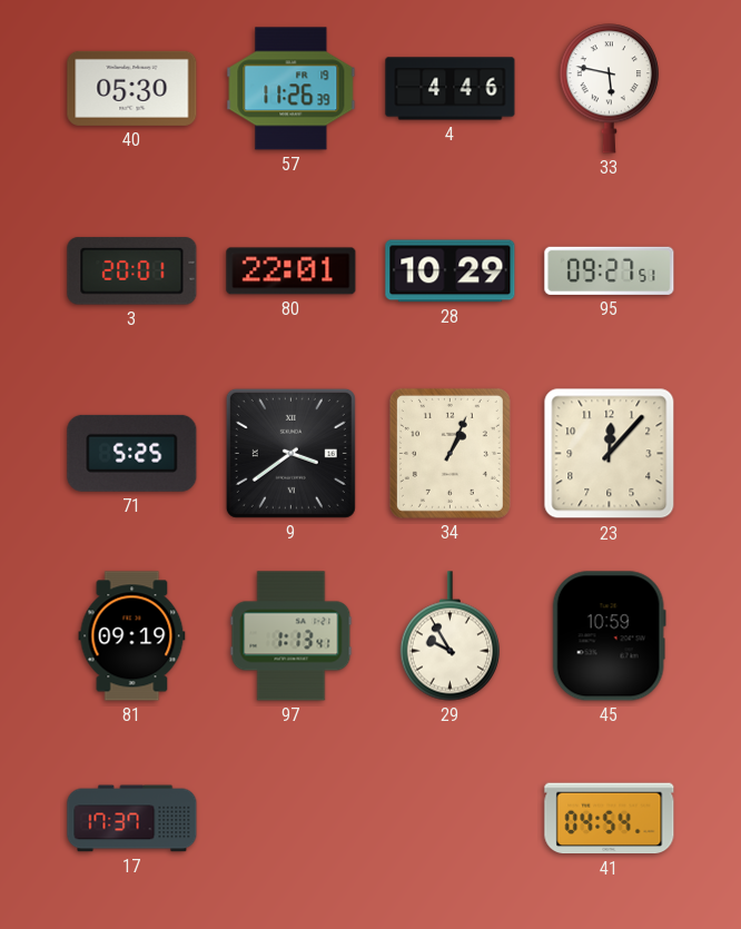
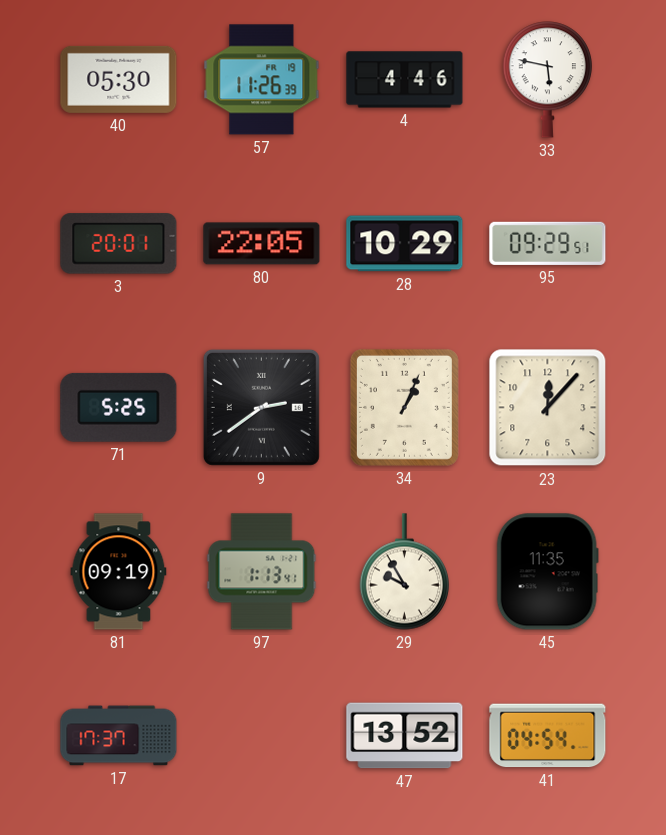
80: 22:01 -> 22:05 (262, 244)
95: 09:27 -> 09:29 (548, 243)
9: 3:39 -> 2:39 (261, 407)
45: 10:59 -> 11:35 (547, 572)
47: none -> 13:52 (405, 736)
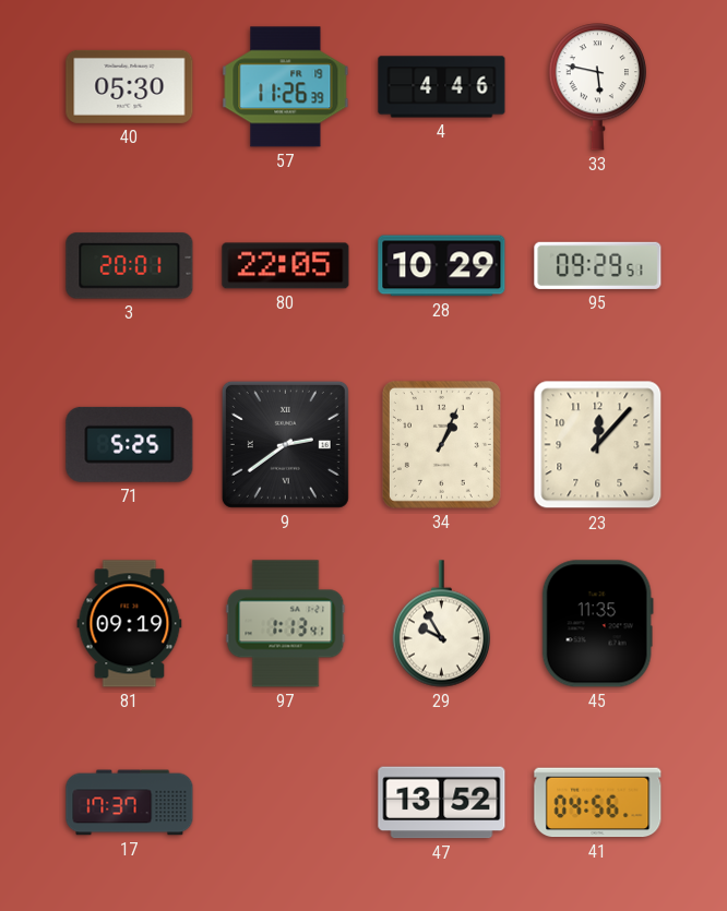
41: 04:54 -> 04:56 (598, 803)
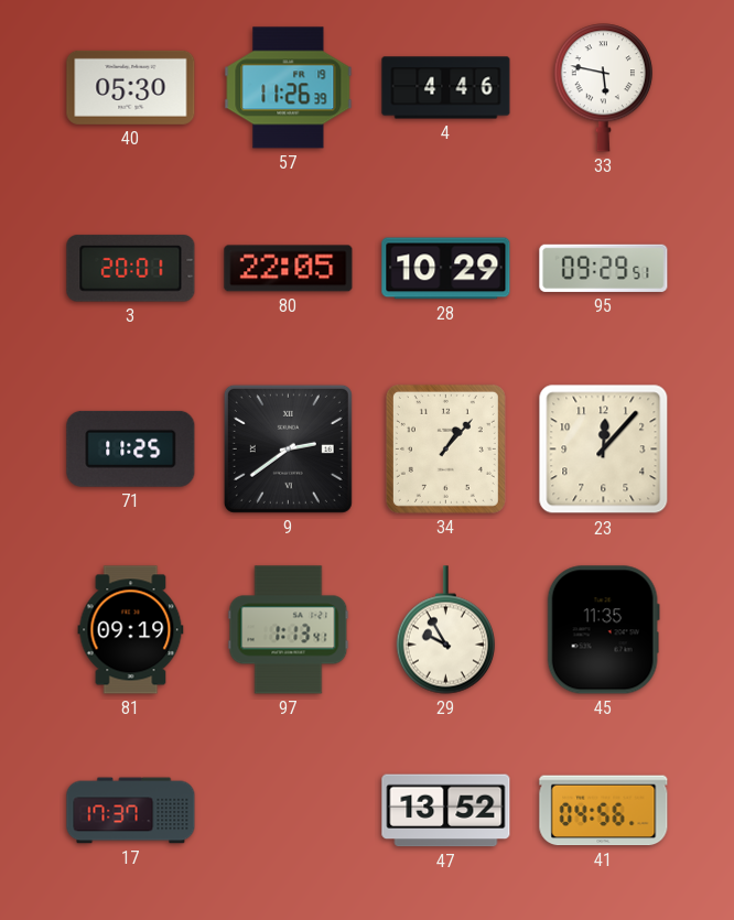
71: 5:25 -> 11:25 (131, 448)
34: 1:04 -> 1:07 (445, 448)
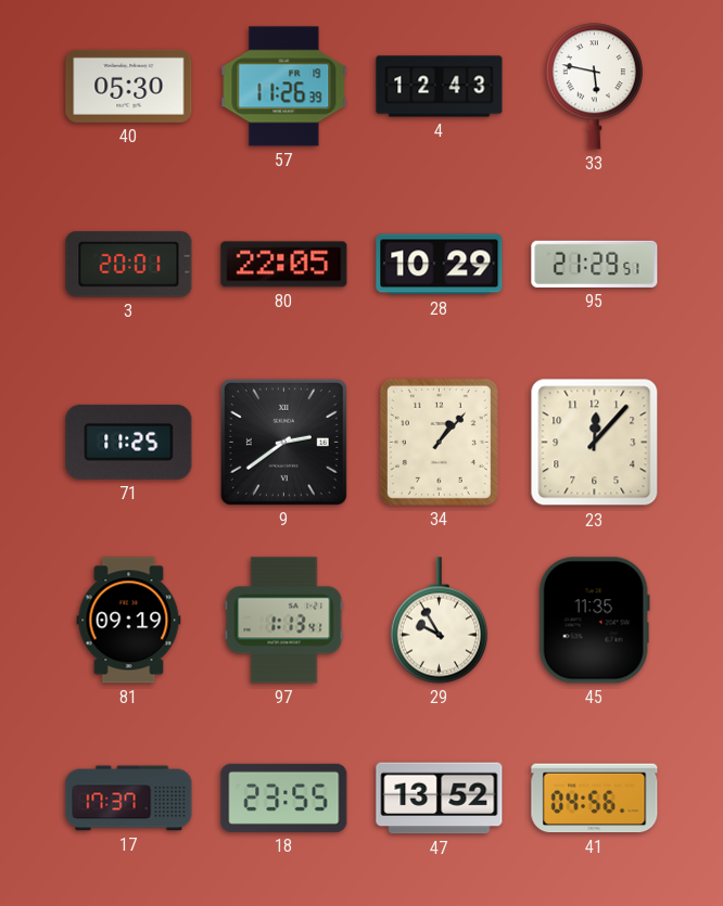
4: 4:46 -> 12:43 (440, 87)
95: 09:29 -> 21:29 (595, 264)
18: none -> 23:55 (284, 797)
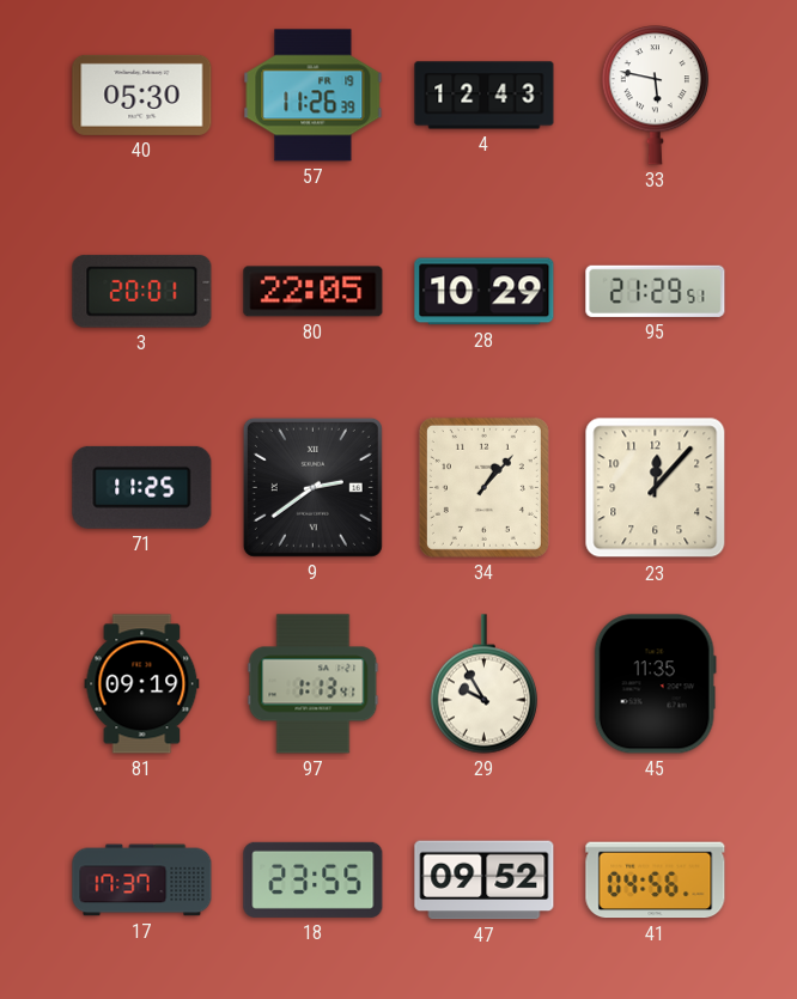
47: 13:52 -> 09:52 (485, 881)
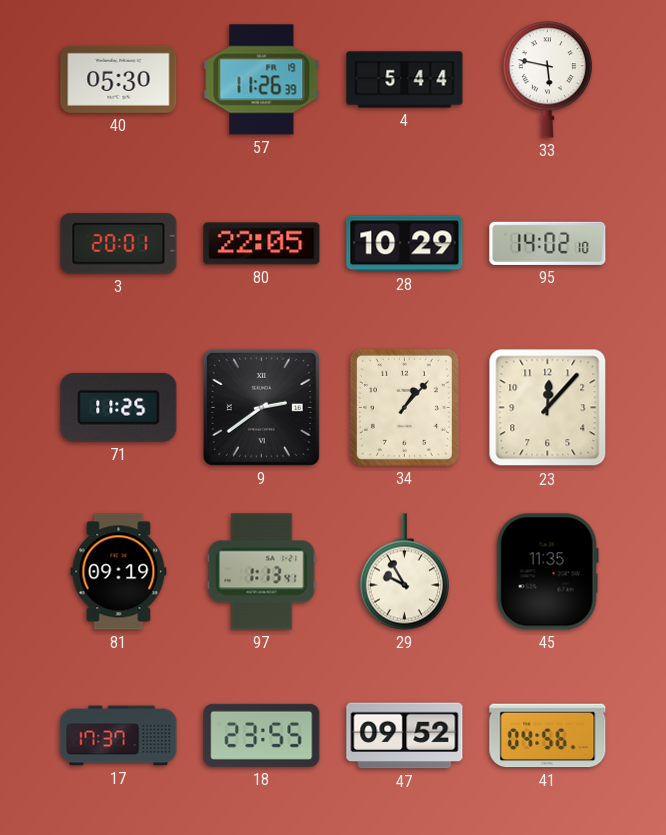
4: 12:43 -> 5:44 (405, 80)
95: 21:29 -> 14:02 (548, 243)
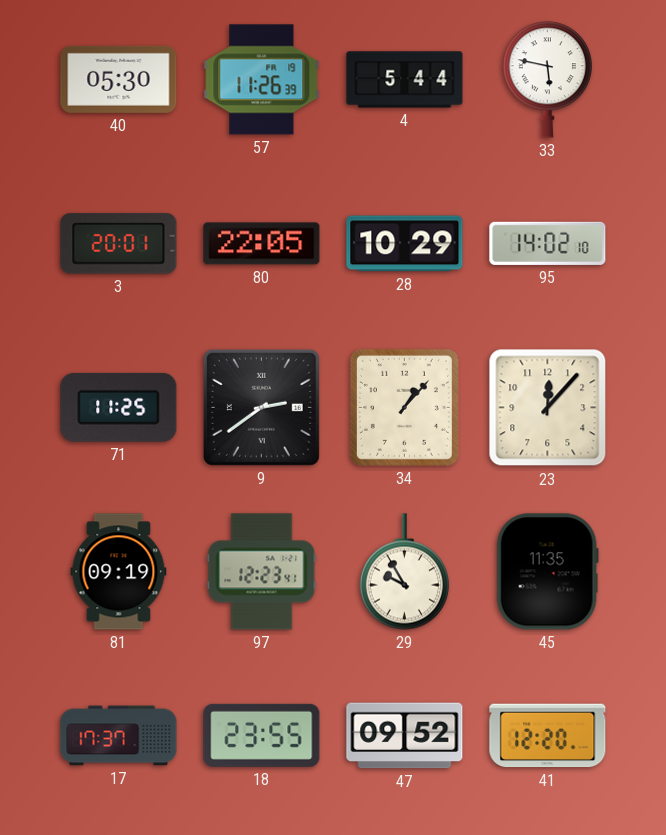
97: 1:13 -> 12:23 (262, 572)
41: 04:56 -> 12:20 (548, 736)
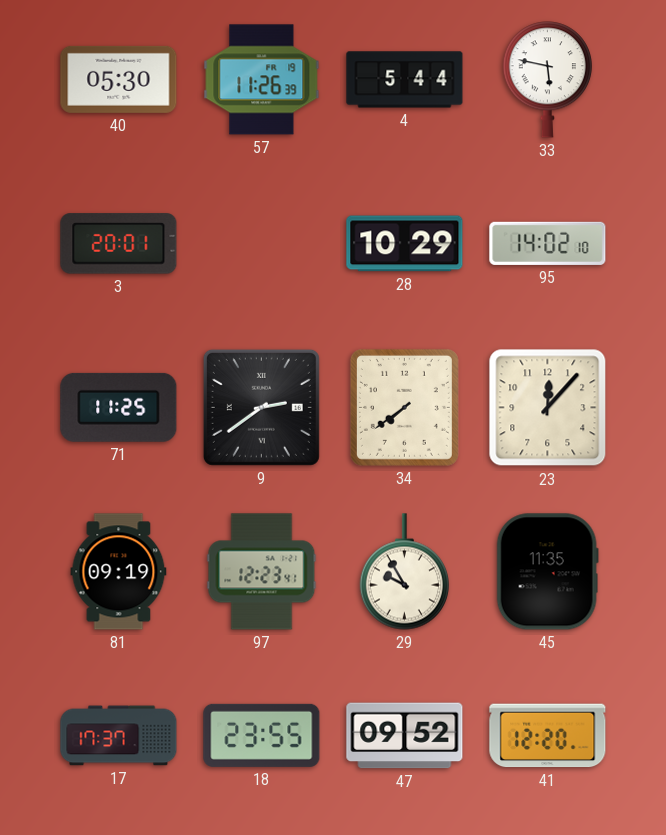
80: 22:05 -> none (262, 244)
34: 1:07 -> 7:39 (404, 407)
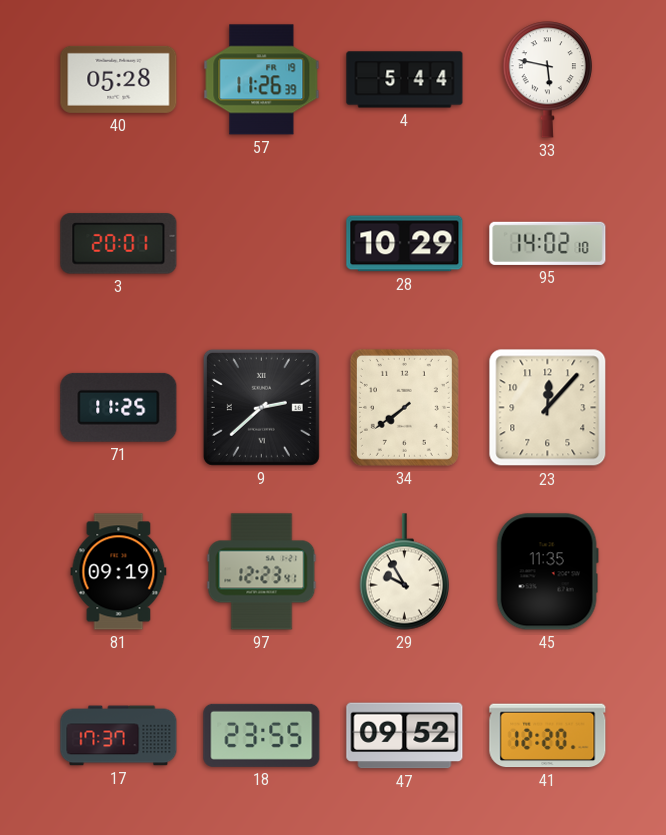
40: 05:30 -> 05:28 (119, 79)
9: 2:39 -> 2:38 (261, 407)
